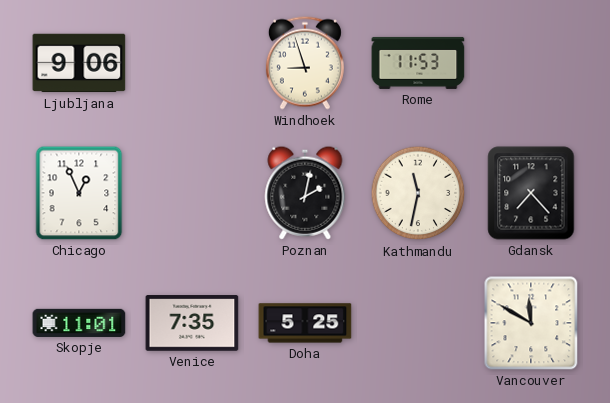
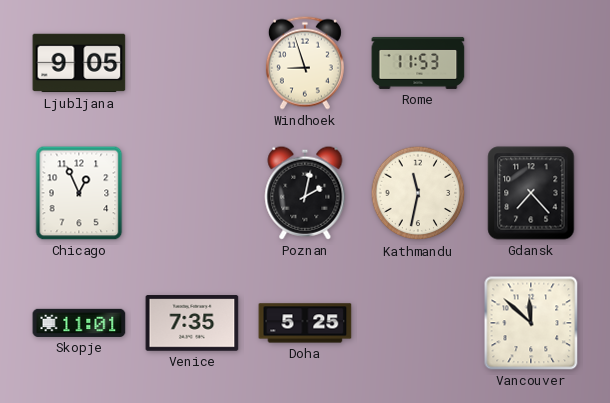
Ljubljana: 9:06 -> 9:05 (79, 63)
Vancouver: 11:50 -> 11:52 (531, 323)
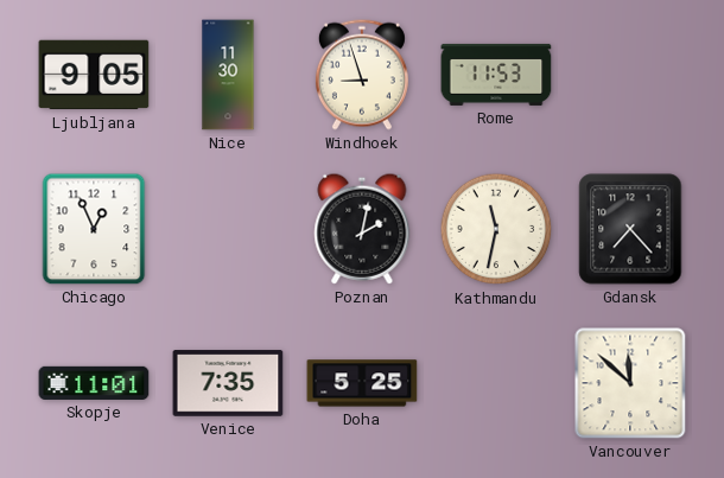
Nice: none -> 11:30 (228, 75)
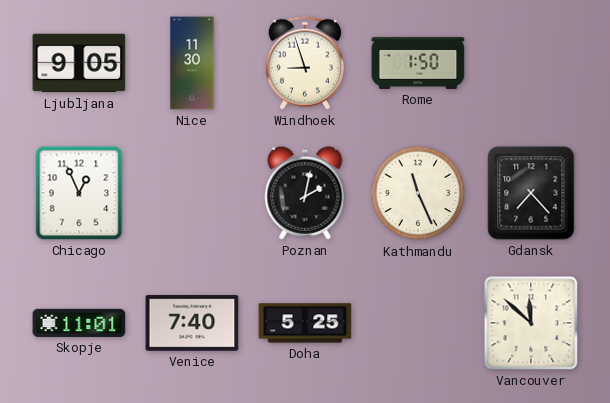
Rome: 11:53 -> 1:50 (418, 63)
Kathmandu: 11:32 -> 11:26 (418, 193)
Venice: 7:35 -> 7:40 (192, 323)
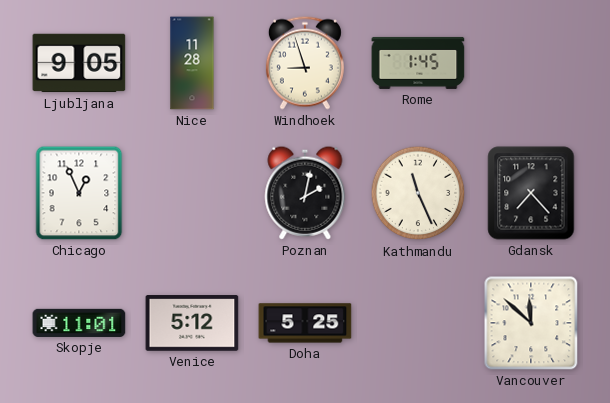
Nice: 11:30 -> 11:28 (192, 63)
Rome: 1:50 -> 1:45 (418, 63)
Venice: 7:40 -> 5:12 (192, 323)
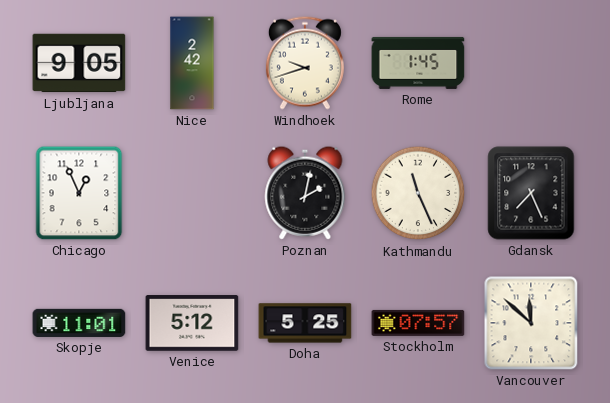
Nice: 11:28 -> 2:42 (192, 63)
Windhoek: 8:57 -> 9:42 (305, 63)
Gdansk: 7:23 -> 7:26 (531, 193)
Stockholm: none -> 07:57 (418, 323)
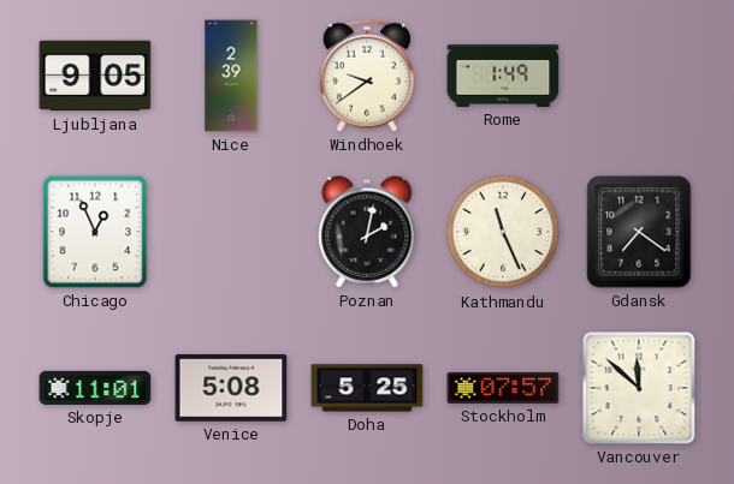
Nice: 2:42 -> 2:39 (231, 76)
Windhoek: 9:42 -> 9:39 (367, 76)
Rome: 1:45 -> 1:49 (503, 76)
Gdansk: 7:26 -> 7:21 (639, 232)
Venice: 5:12 -> 5:08 (231, 388)
